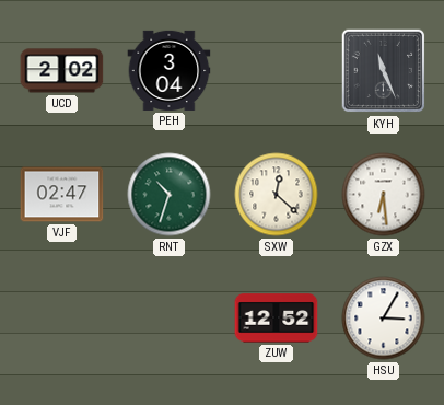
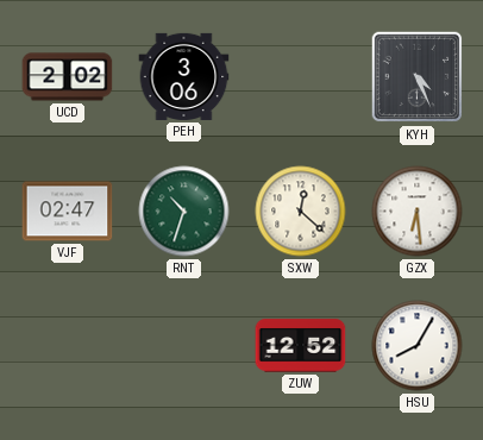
PEH: 3:04 -> 3:06 (184, 76)
KYH: 11:26 -> 4:26 (418, 77)
HSU: 3:05 -> 8:05 (418, 346)
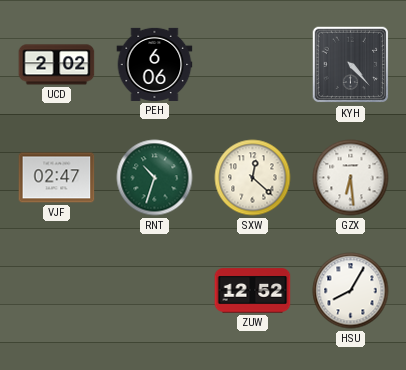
PEH: 3:06 -> 6:06 (155, 64)
KYH: 4:26 -> 4:23 (351, 65)
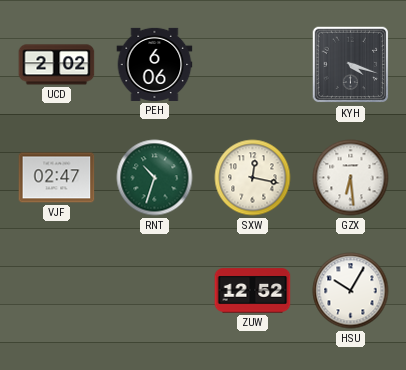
KYH: 4:23 -> 4:18 (351, 65)
SXW: 12:22 -> 12:17 (253, 178)
HSU: 8:05 -> 10:05 (351, 291)
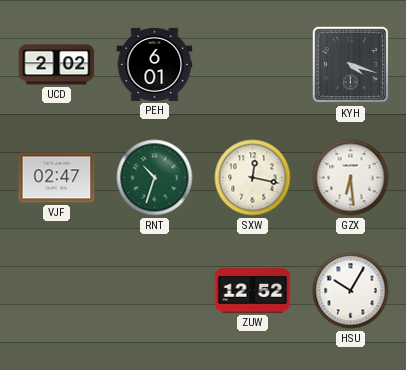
PEH: 6:06 -> 6:01 (155, 64)
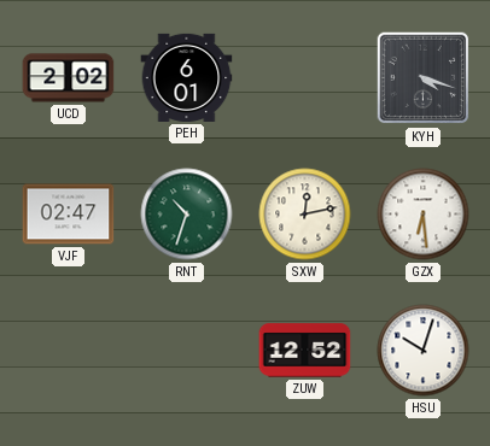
SXW: 12:17 -> 12:13 (305, 215)
HSU: 10:05 -> 10:03 (424, 351)
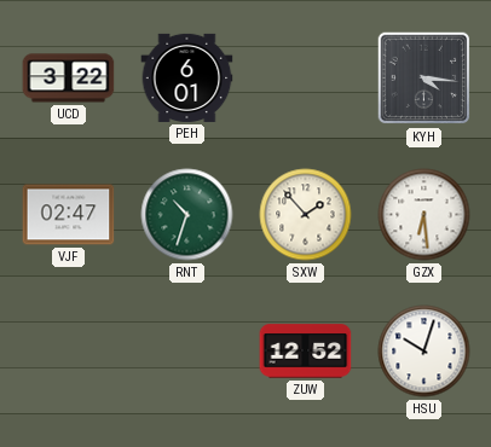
UCD: 2:02 -> 3:22 (69, 79)
KYH: 4:18 -> 4:16 (424, 79)
SXW: 12:13 -> 1:53 (306, 215)
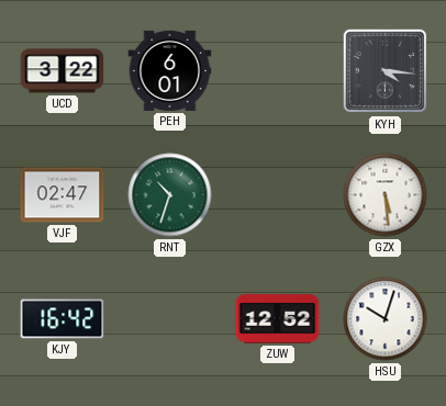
SXW: 1:53 -> none (306, 215)
GZX: 6:29 -> 5:29 (386, 195)
KJY: none -> 16:42 (63, 319)
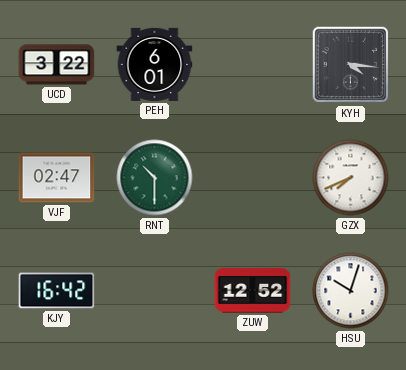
RNT: 10:33 -> 10:30 (155, 178)
GZX: 5:29 -> 7:41 (351, 178)
